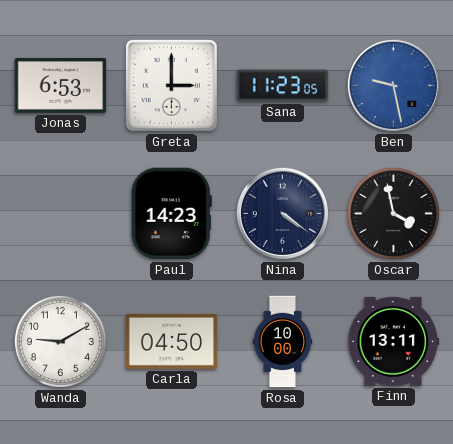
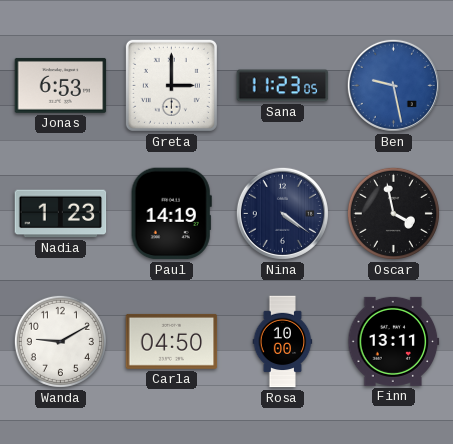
Nadia: none -> 1:23 (61, 214)
Paul: 14:23 -> 14:19 (171, 214)
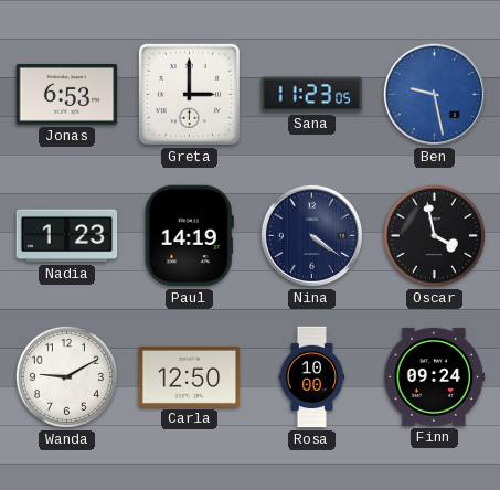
Carla: 04:50 -> 12:50 (190, 376)
Finn: 13:11 -> 09:24 (435, 376)
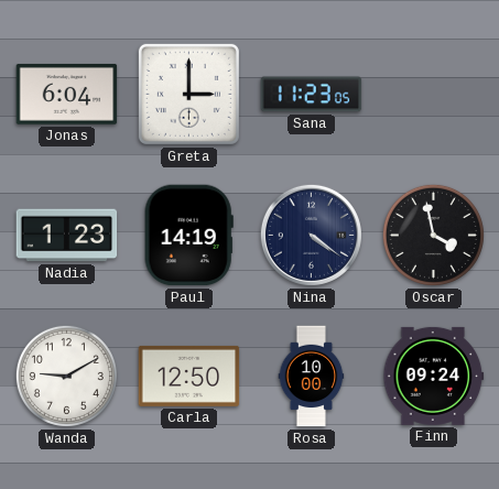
Jonas: 6:53 -> 6:04 (67, 95)
Ben: 9:28 -> none (434, 94)
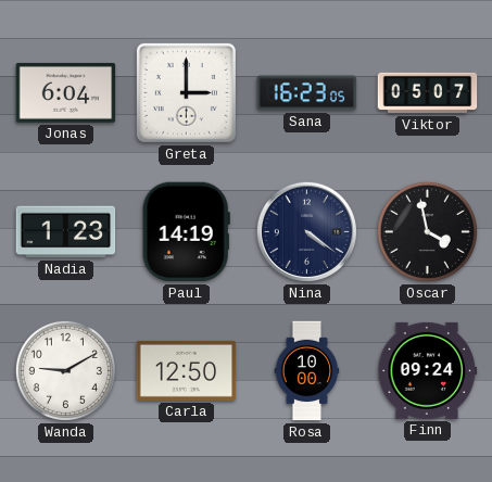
Sana: 11:23 -> 16:23 (307, 93)
Viktor: none -> 05:07 (428, 93)
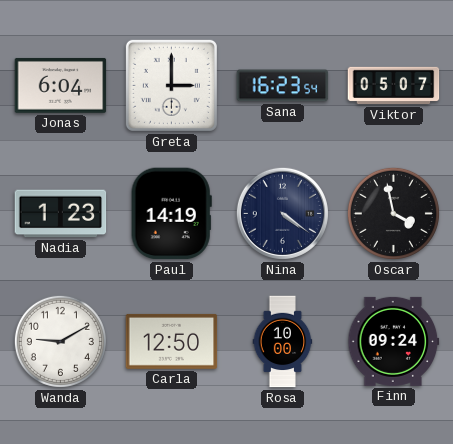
Sana: 16:23:05 -> 16:23:54 (283, 86)
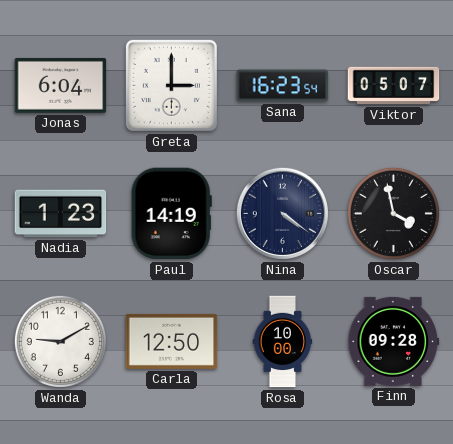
Finn: 09:24 -> 09:28 (394, 341)
